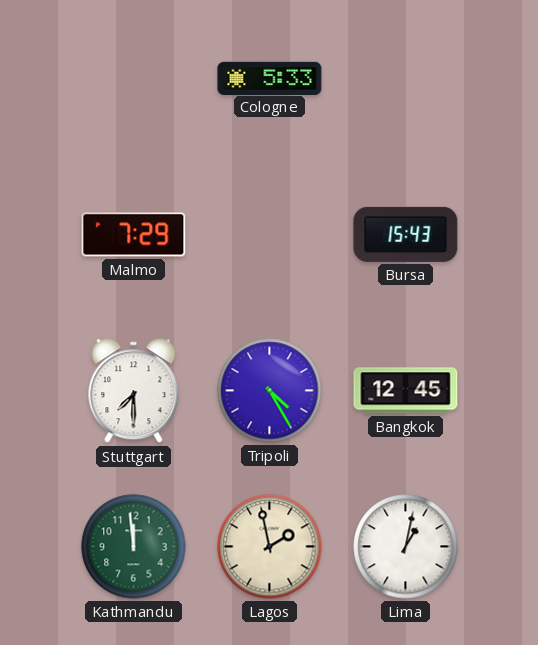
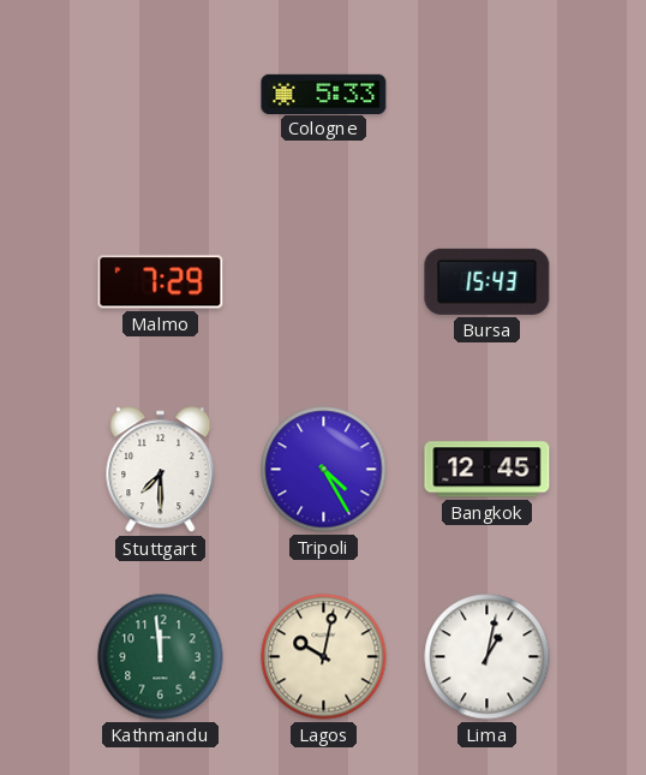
Lagos: 1:58 -> 10:02 (324, 657)
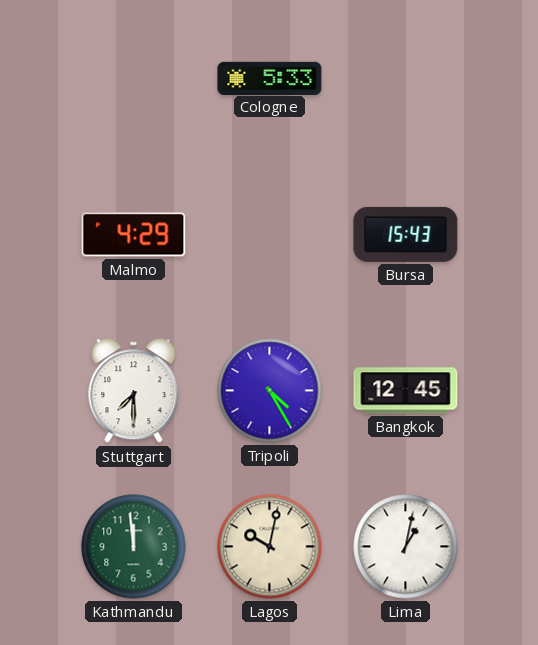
Malmo: 7:29 -> 4:29 (134, 235)
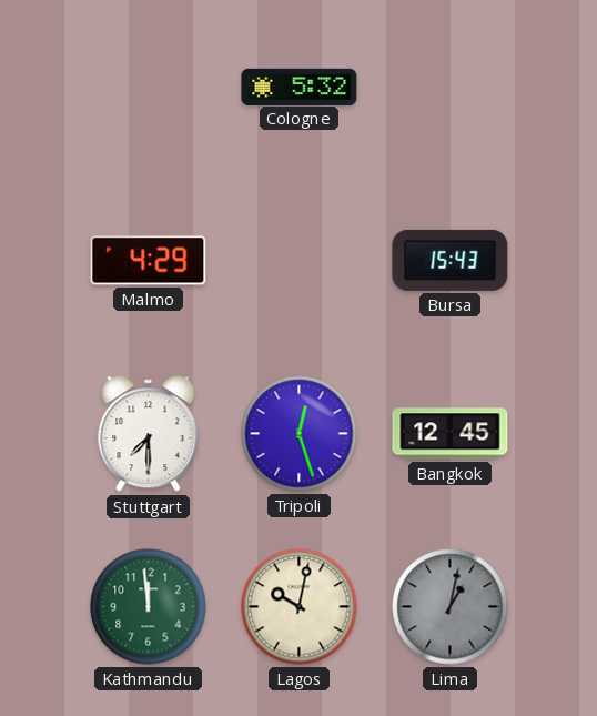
Cologne: 5:33 -> 5:32 (300, 87)
Tripoli: 4:25 -> 12:27 (300, 434)
Lima dial: white -> grey (451, 607)
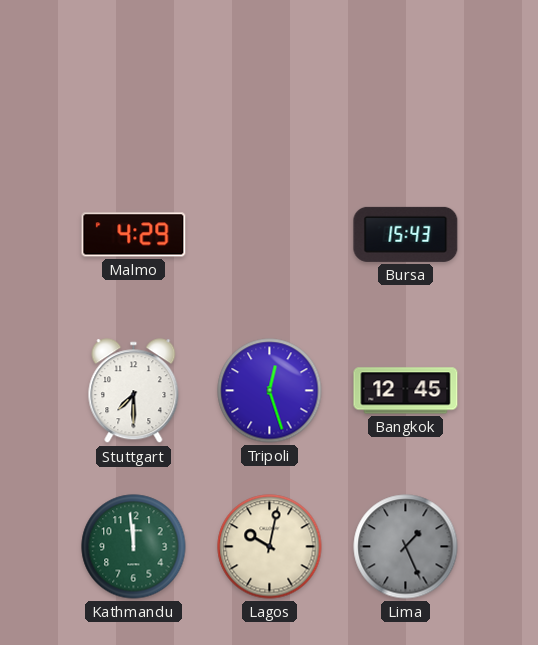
Cologne: 5:32 -> none (300, 87)
Lima: 1:02 -> 1:26 (406, 547)
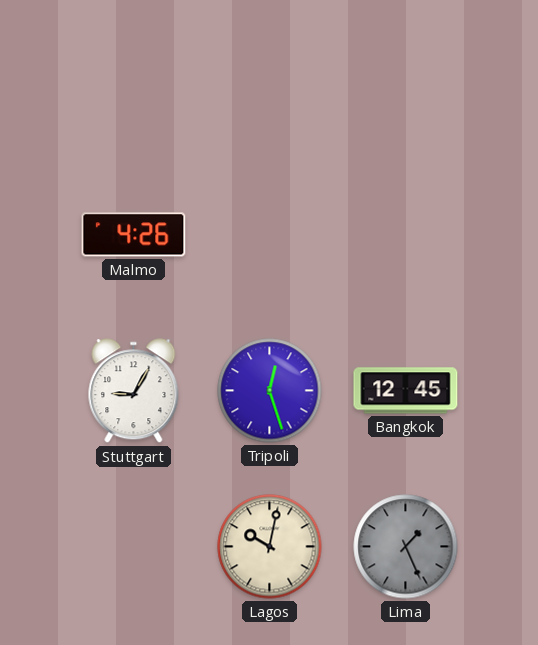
Malmo: 4:29 -> 4:26 (134, 235)
Bursa: 15:43 -> none (406, 234)
Stuttgart: 7:30 -> 9:05 (134, 391)
Kathmandu: 11:59 -> none (134, 547)
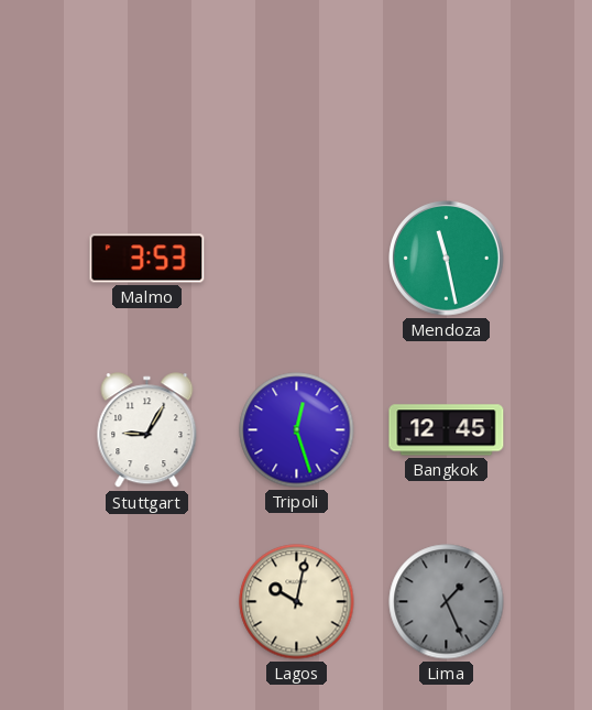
Malmo: 4:26 -> 3:53 (147, 259)
Mendoza: none -> 11:28 (447, 259)
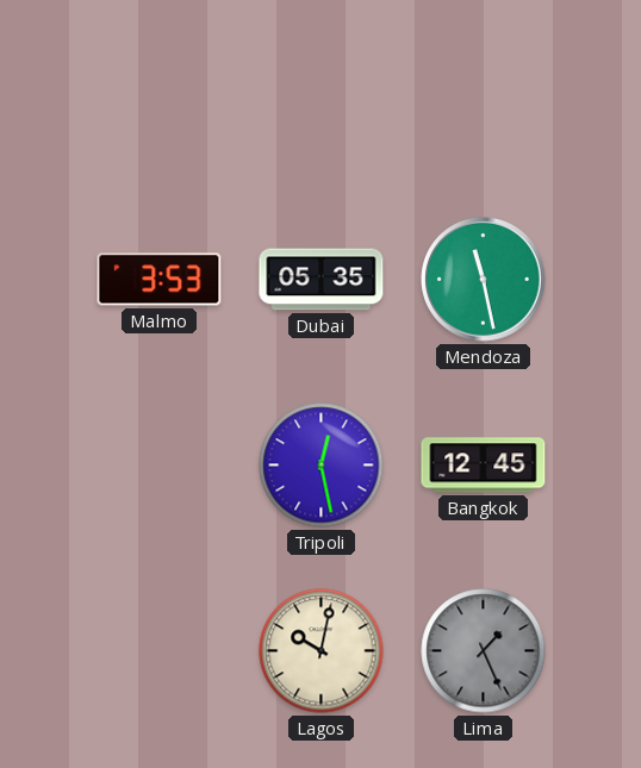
Dubai: none -> 05:35 (322, 280)
Stuttgart: 9:05 -> none (147, 430)
Tripoli: 12:27 -> 12:28 (322, 466)
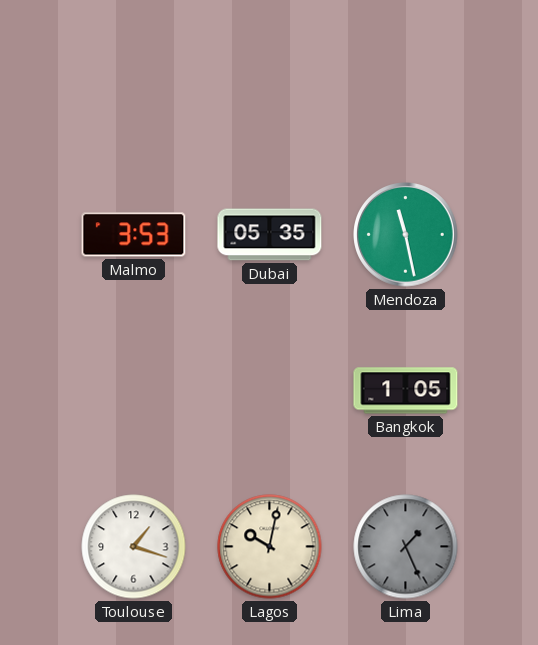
Tripoli: 12:28 -> none (322, 466)
Bangkok: 12:45 -> 1:05 (406, 391)
Toulouse: none -> 1:18 (134, 547)
